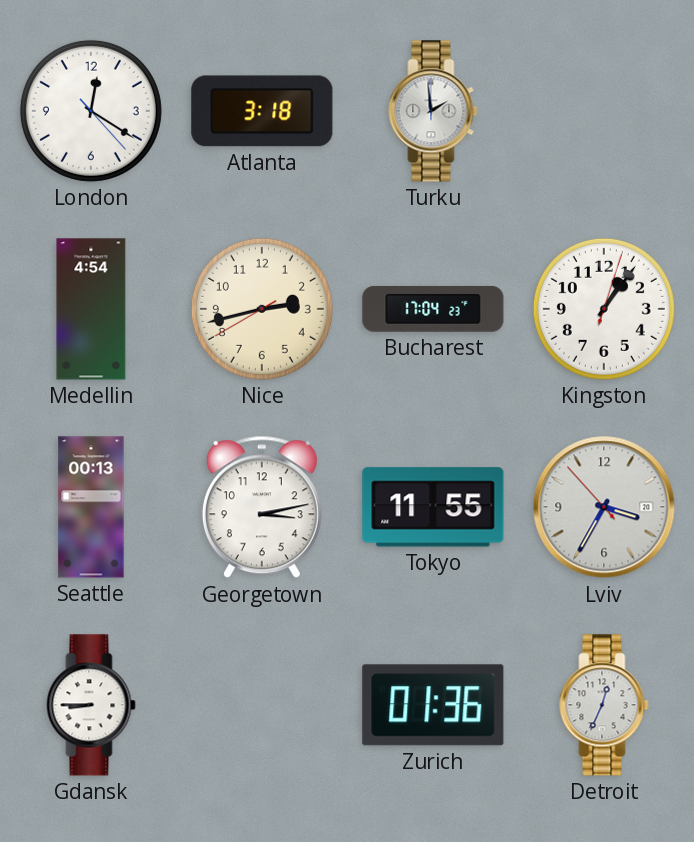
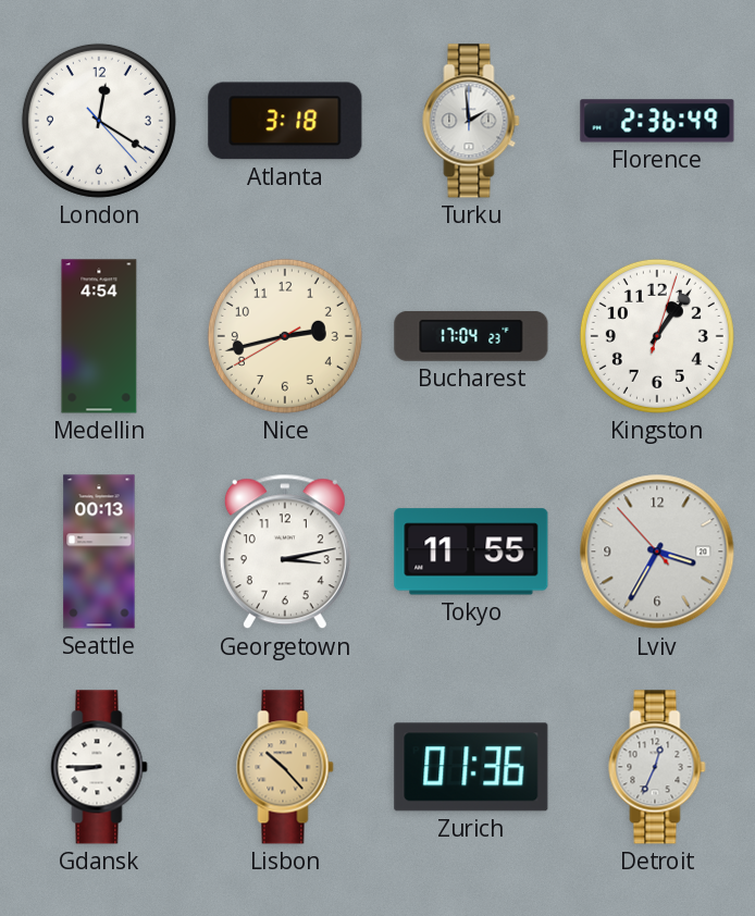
Florence: none -> 2:36 (657, 121)
Lisbon: none -> 10:23 (285, 767)
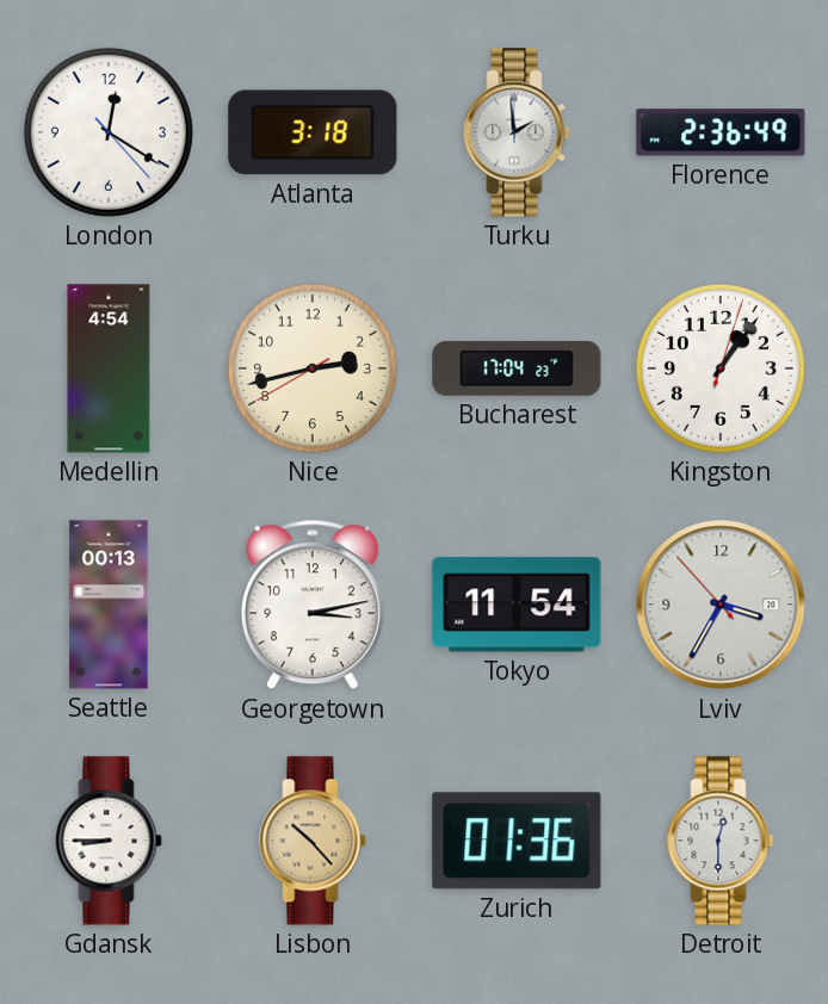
Tokyo: 11:55 -> 11:54 (517, 605)
Detroit: 12:34 -> 12:30 (721, 841)
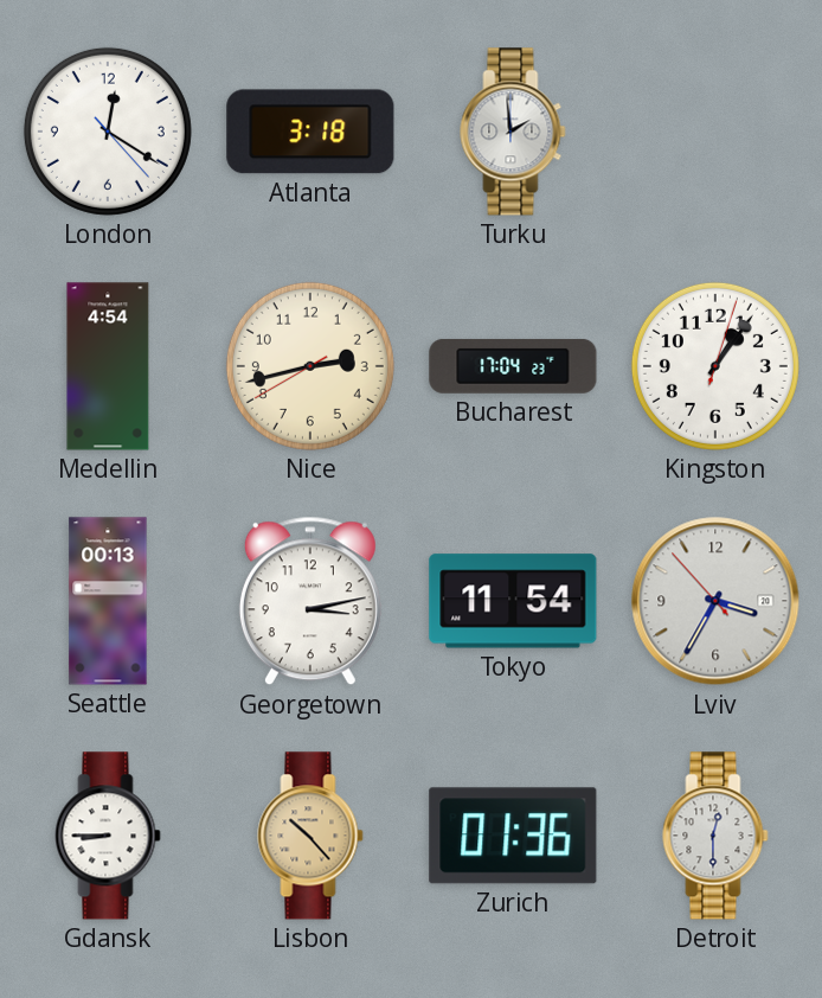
Florence: 2:36 -> none (721, 132)
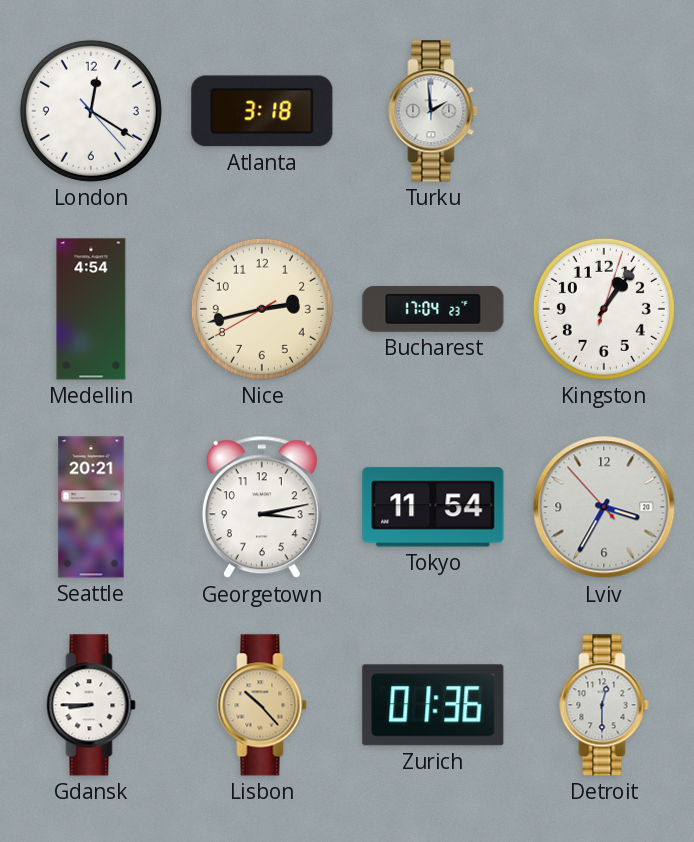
Seattle: 00:13 -> 20:21 (91, 507)
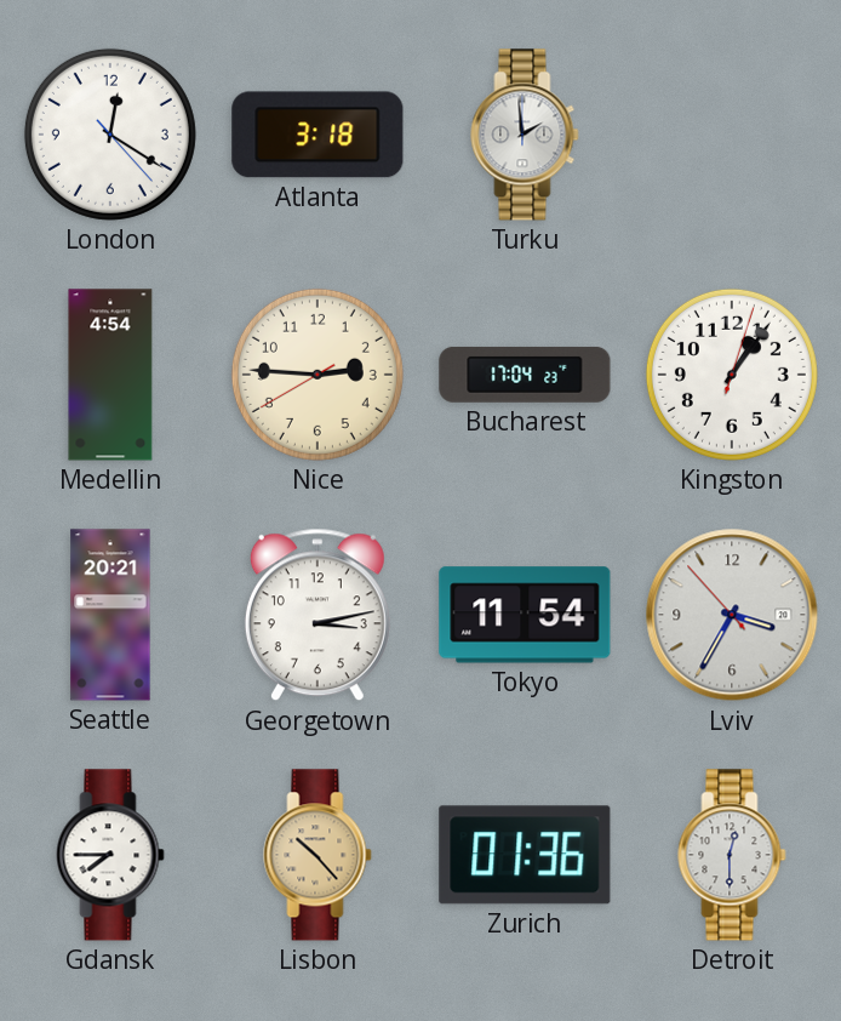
Nice: 2:42 -> 2:45 (317, 375)
Gdansk: 8:45 -> 7:45 (110, 855)
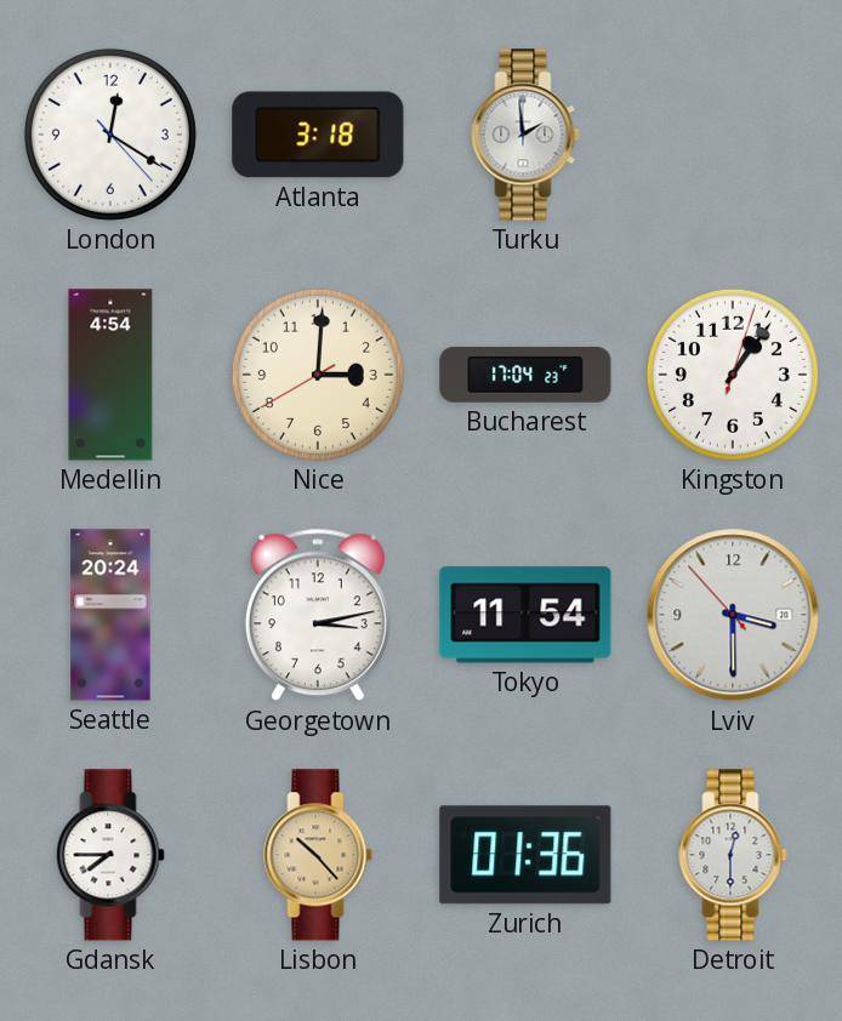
Nice: 2:45 -> 3:00 (318, 375)
Seattle: 20:21 -> 20:24 (110, 615)
Lviv: 3:34 -> 3:29 (733, 615)
